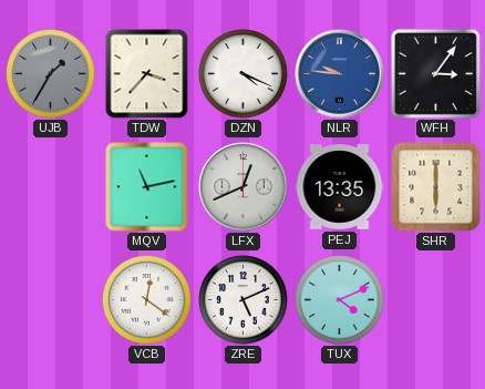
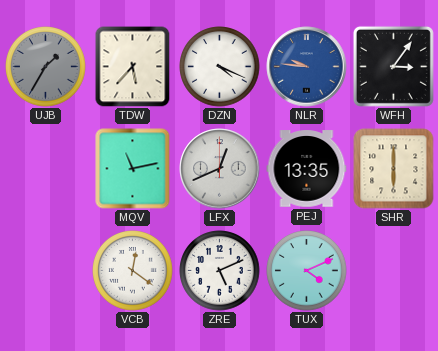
TDW: 3:37 -> 5:37 (133, 66)
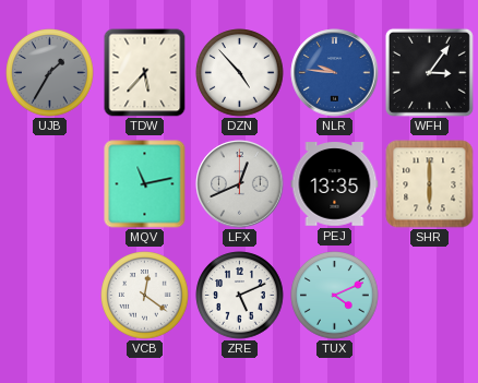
DZN: 4:19 -> 4:53 (240, 73)
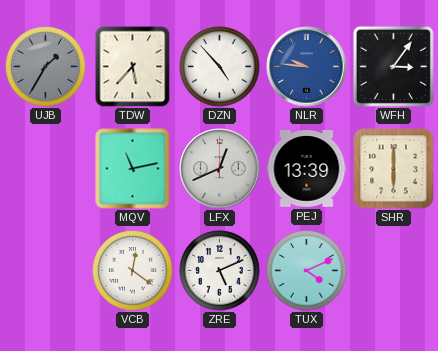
PEJ: 13:35 -> 13:39 (307, 169)
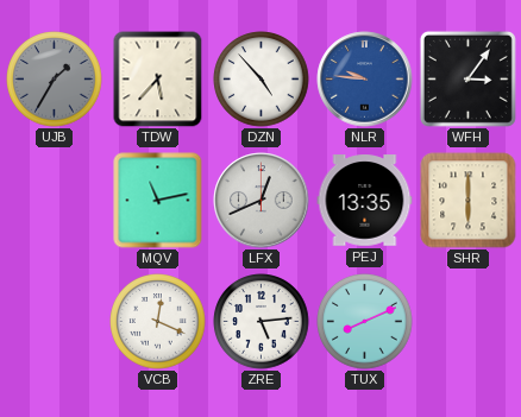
PEJ: 13:39 -> 13:35 (365, 201)
VCB: 12:21 -> 12:19 (158, 322)
ZRE: 5:11 -> 5:14 (262, 322)
TUX: 4:11 -> 8:11 (365, 322)
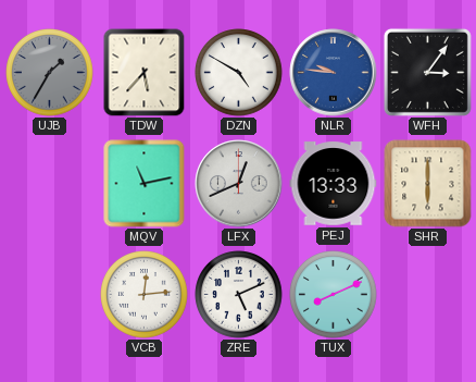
DZN: 4:53 -> 4:50 (239, 73)
PEJ: 13:35 -> 13:33 (334, 184)
VCB: 12:19 -> 12:14 (145, 295)
ZRE: 5:14 -> 5:11 (239, 295)
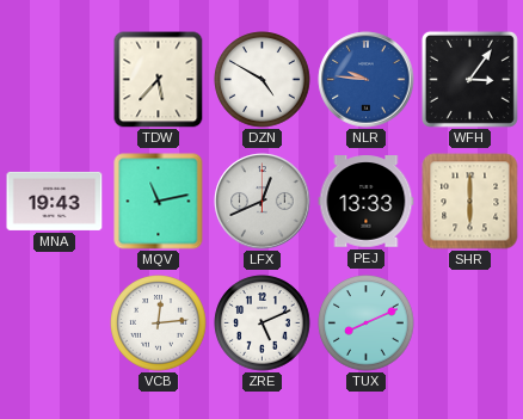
UJB: 1:35 -> none (50, 73)
MNA: none -> 19:43 (55, 201)
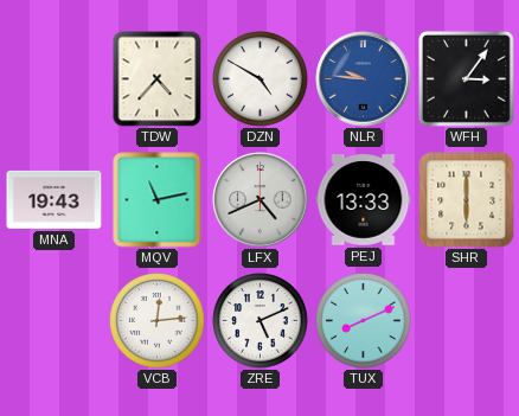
TDW: 5:37 -> 4:37 (158, 78)
LFX: 12:41 -> 4:41 (261, 200)
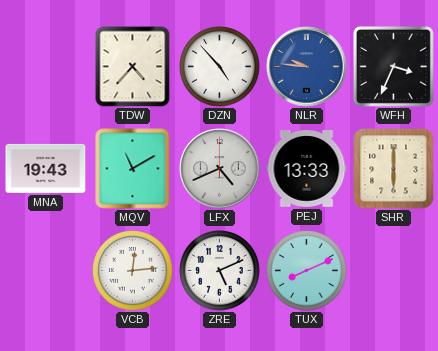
DZN: 4:50 -> 4:53 (220, 67)
WFH: 3:06 -> 3:34 (393, 66)
MQV: 11:13 -> 11:10 (133, 169)
